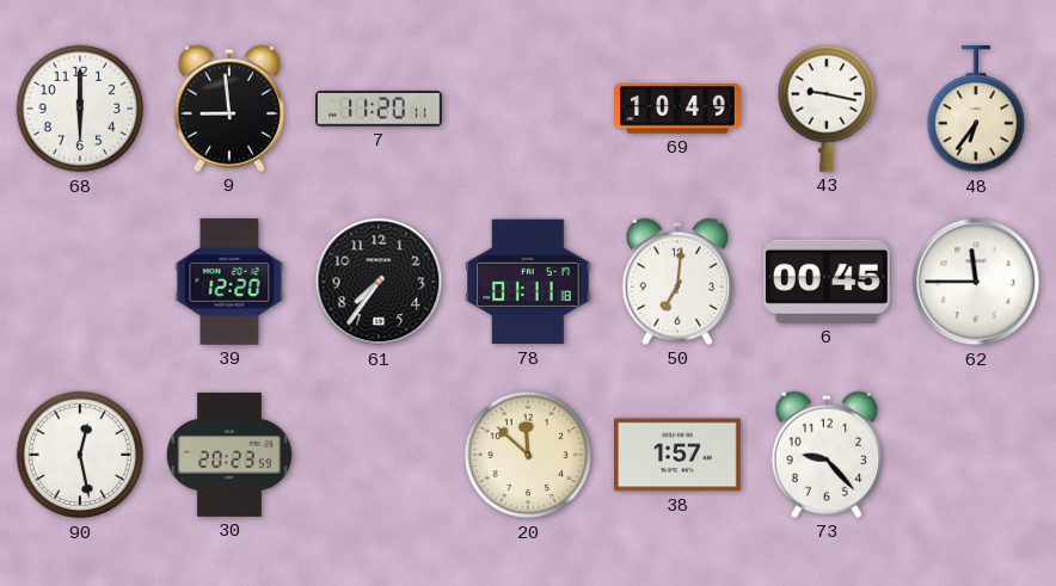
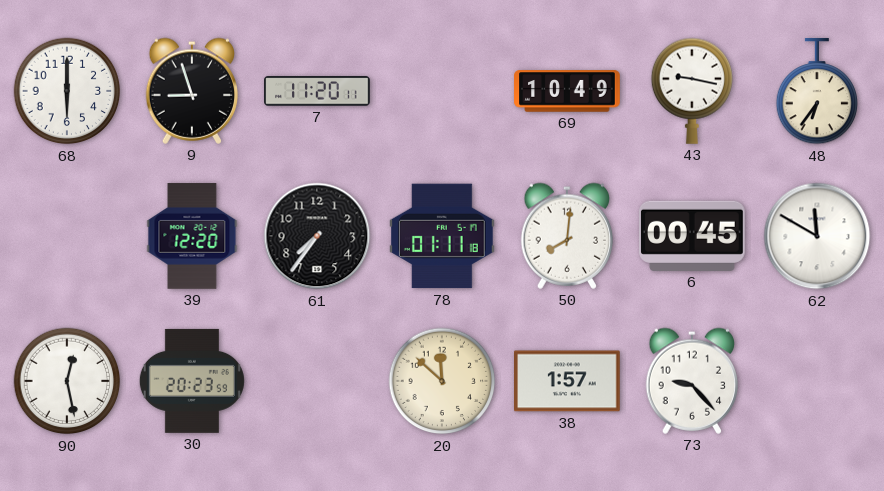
9: 8:59 -> 8:57 (192, 91)
50: 7:01 -> 8:01 (567, 236)
62: 11:45 -> 11:50 (817, 236)
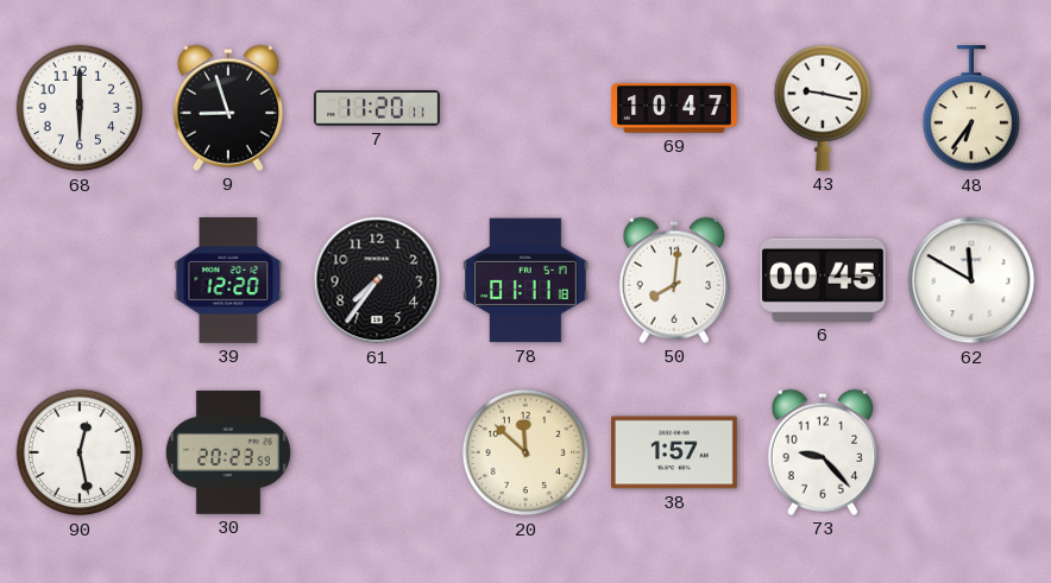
69: 10:49 -> 10:47 (674, 108)
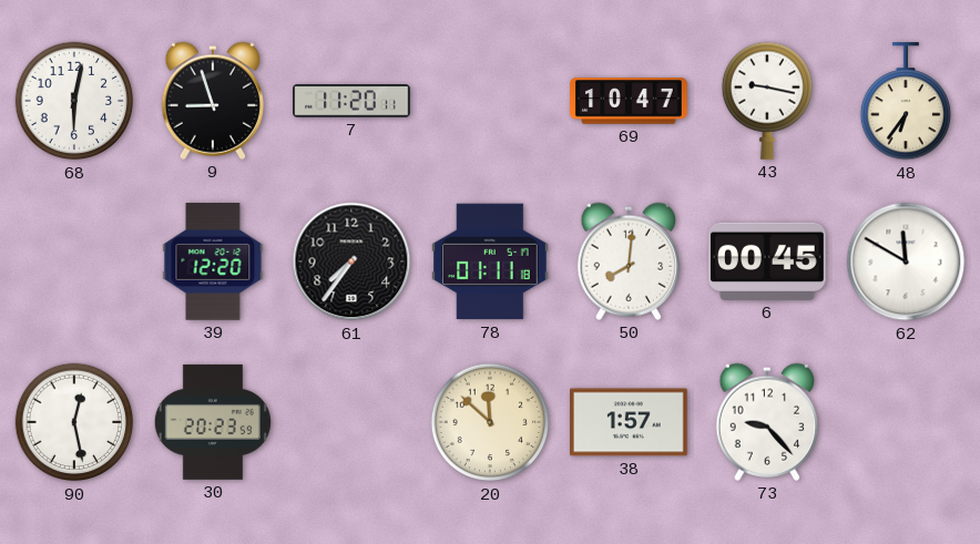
68: 6:00 -> 6:02 (74, 101)
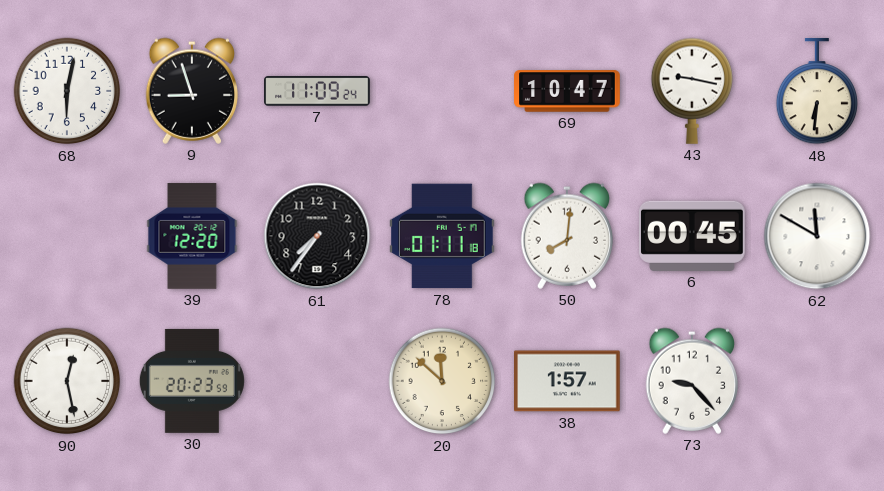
7: 11:20 -> 11:09 (317, 91)
48: 6:36 -> 6:31 (816, 92)
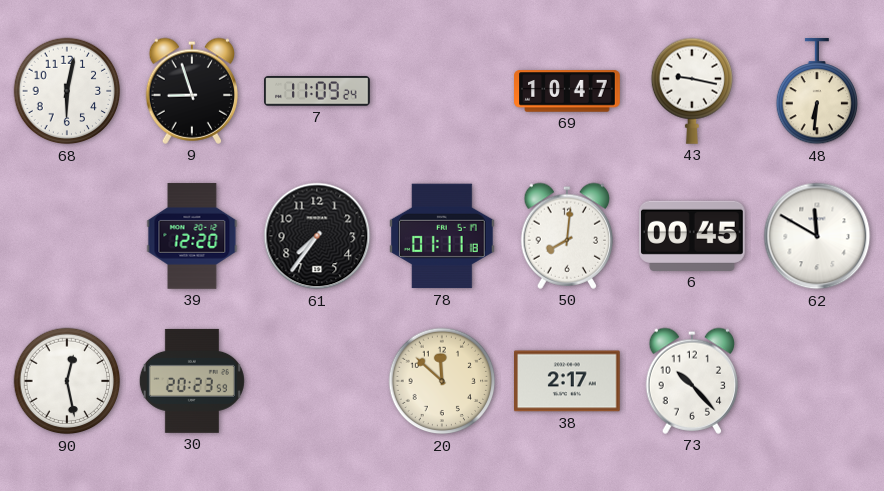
38: 1:57 -> 2:17 (568, 381)
73: 9:23 -> 10:23 (692, 381)
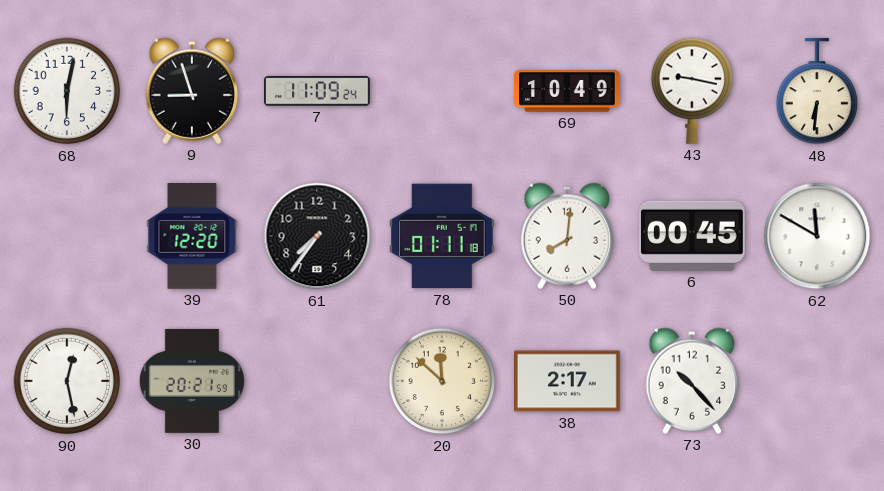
69: 10:47 -> 10:49 (567, 91)
30: 20:23 -> 20:21 (192, 381)
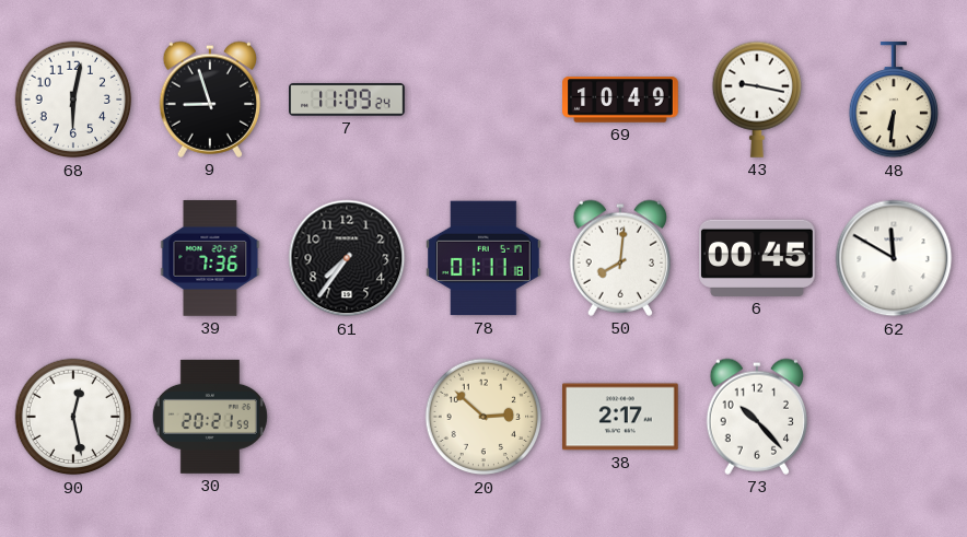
39: 12:20 -> 7:36 (210, 258)
20: 11:52 -> 2:52 (484, 417)
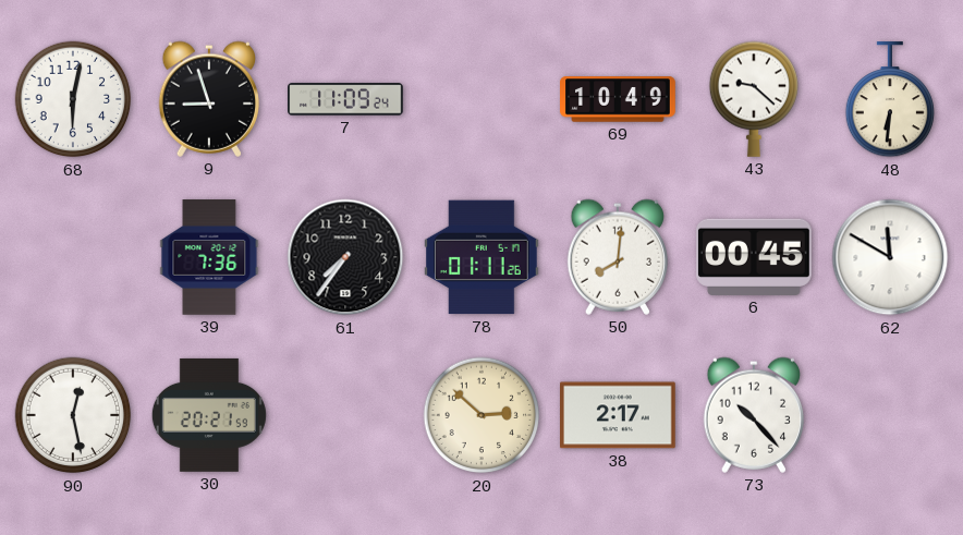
43: 9:17 -> 9:22 (753, 99)
78: 01:11:18 -> 01:11:26 (483, 257)
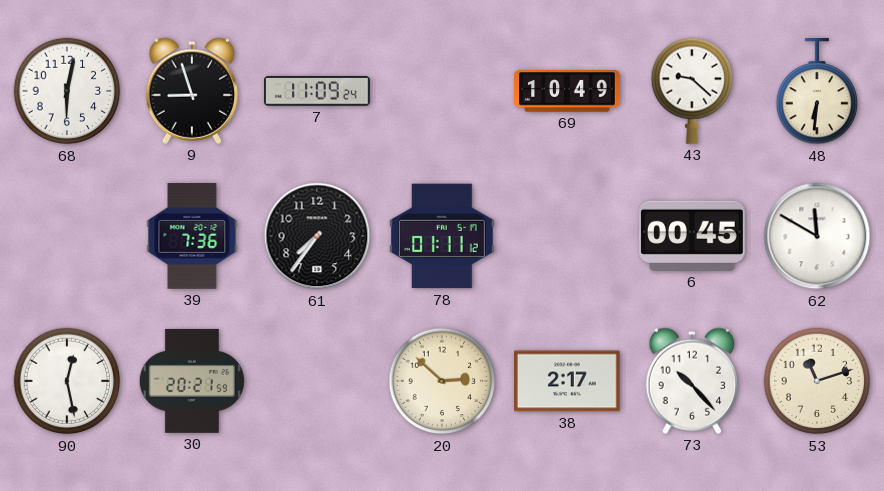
78: 01:11:26 -> 01:11:12 (443, 236)
50: 8:01 -> none (618, 257)
53: none -> 11:12 (817, 381)
